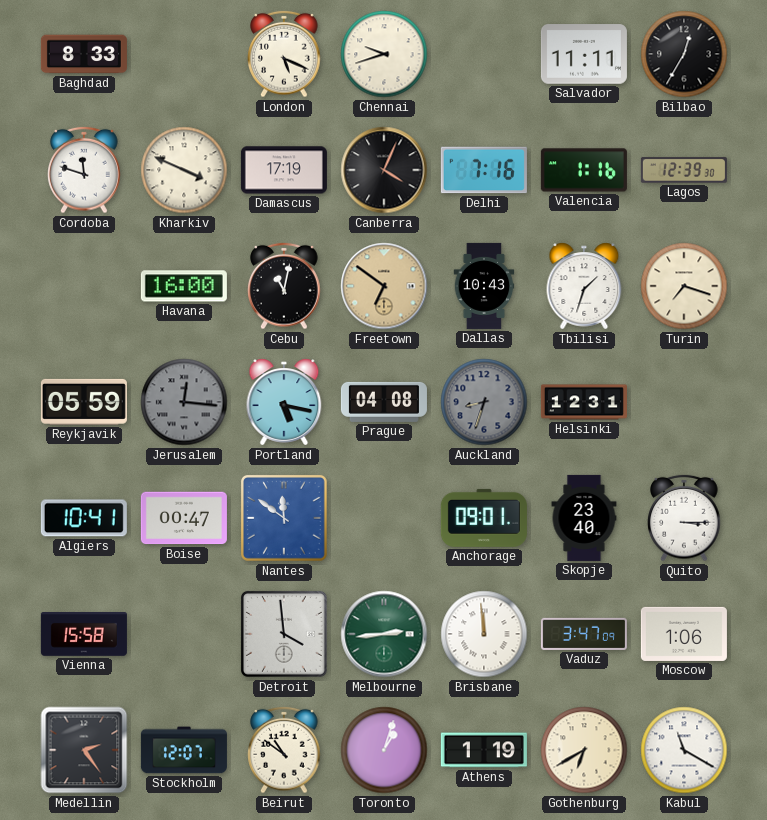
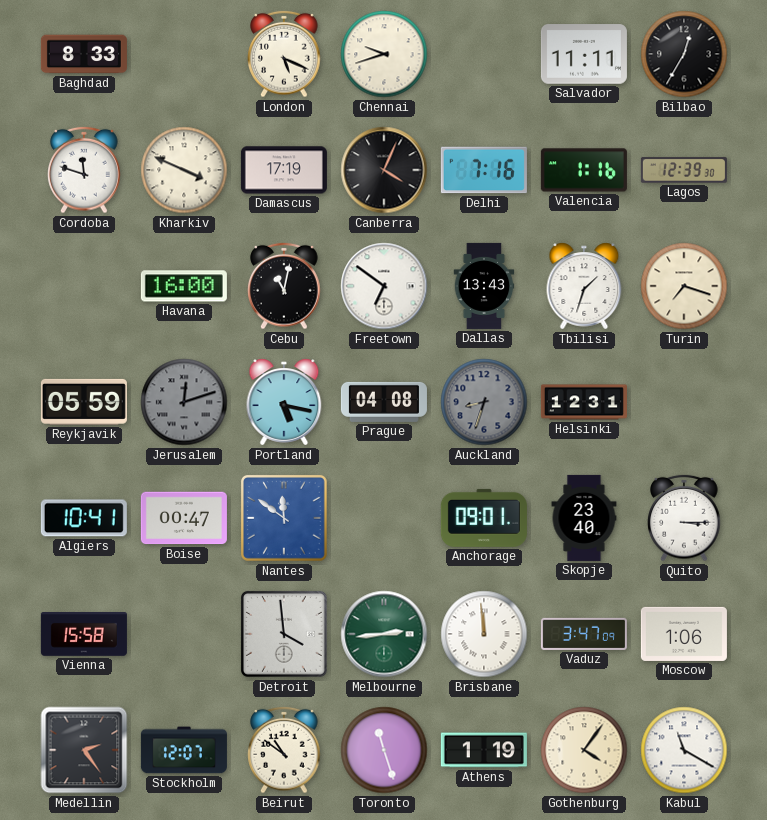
Freetown dial: champagne -> white (384, 286)
Dallas: 10:43 -> 13:43 (484, 286)
Jerusalem: 12:16 -> 12:12 (184, 402)
Toronto: 1:03 -> 11:27 (384, 750)
Gothenburg: 6:40 -> 4:06 (584, 750)
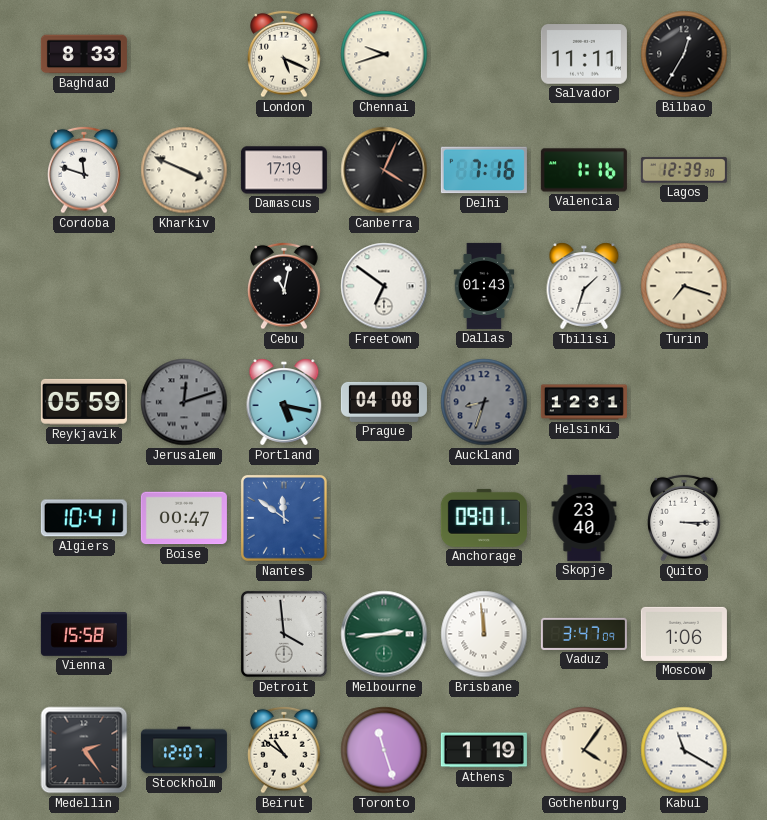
Havana: 16:00 -> none (184, 286)
Dallas: 13:43 -> 01:43 (484, 286)
